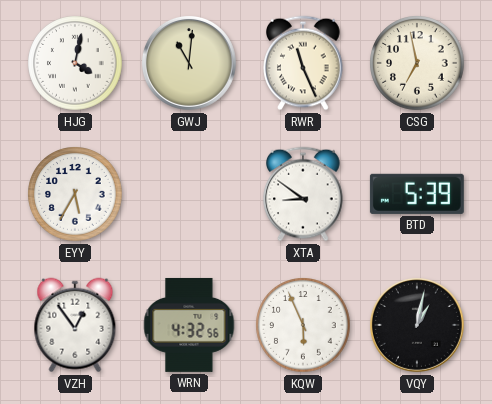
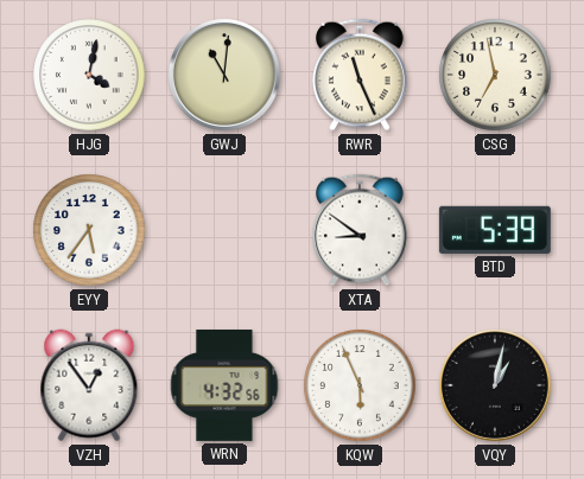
EYY: 5:35 -> 5:36 (89, 230)
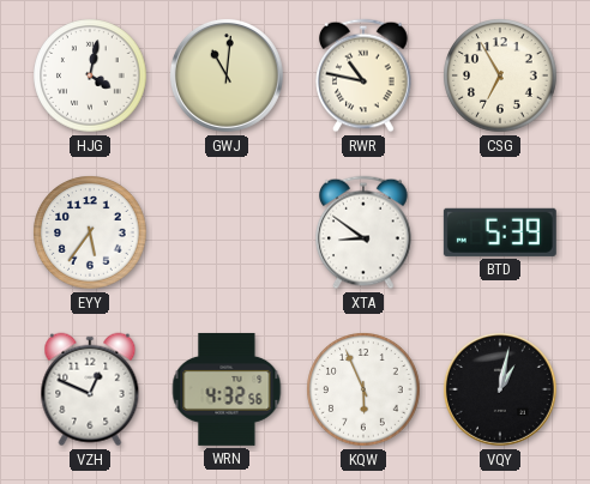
RWR: 11:26 -> 10:47 (363, 75)
CSG: 6:58 -> 6:55 (500, 75)
VZH: 12:54 -> 12:49 (90, 389)
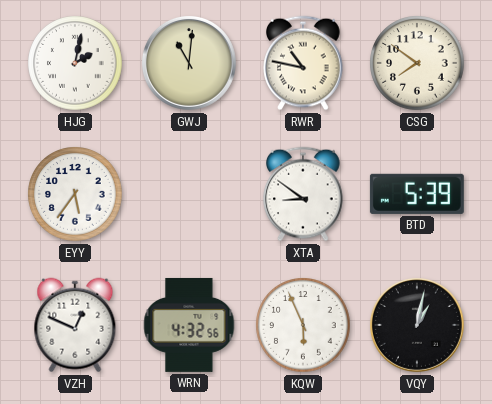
HJG: 4:02 -> 2:02 (75, 63)
CSG: 6:55 -> 7:51 (417, 63)
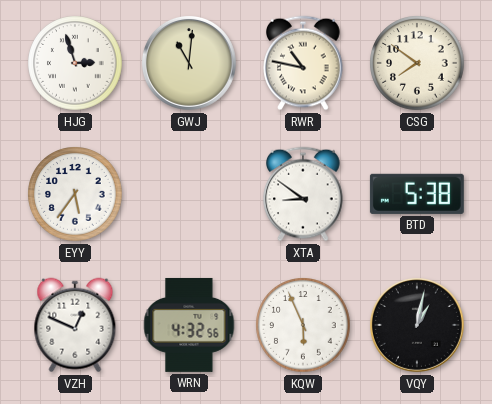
HJG: 2:02 -> 2:57 (75, 63)
BTD: 5:39 -> 5:38 (417, 194)
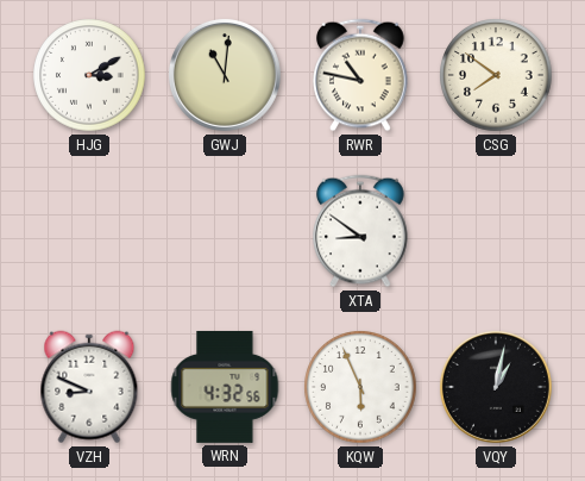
HJG: 2:57 -> 3:10 (89, 75)
EYY: 5:36 -> none (75, 194)
BTD: 5:38 -> none (417, 194)
VZH: 12:49 -> 8:49 (89, 387)
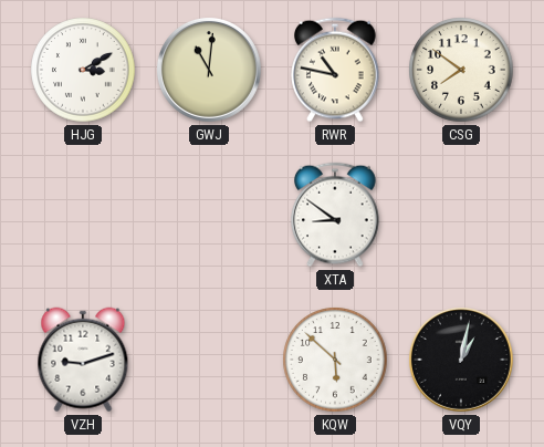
VZH: 8:49 -> 9:12 (83, 360)
WRN: 4:32 -> none (225, 387)
KQW: 5:56 -> 5:52 (335, 360)
